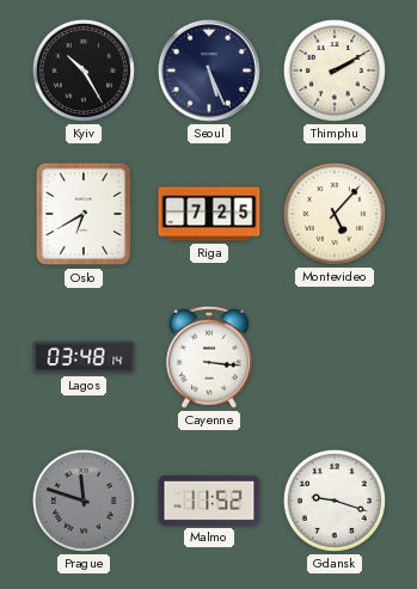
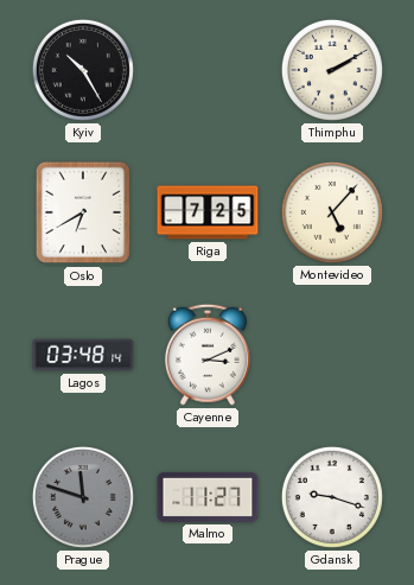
Seoul: 5:26 -> none (209, 70)
Cayenne: 3:16 -> 3:11 (208, 355)
Malmo: 11:52 -> 11:27 (208, 497)
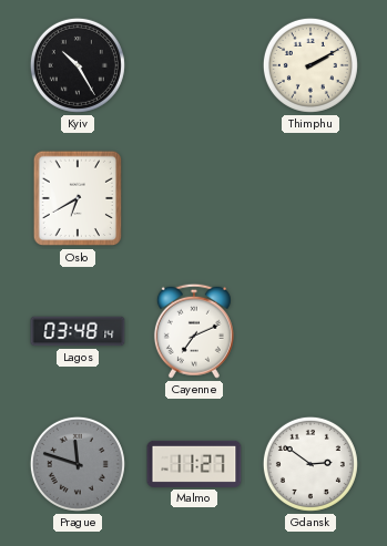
Riga: 7:25 -> none (208, 212)
Montevideo: 5:07 -> none (332, 212)
Cayenne: 3:11 -> 7:11 (194, 331)
Gdansk: 9:18 -> 2:51 (310, 464)
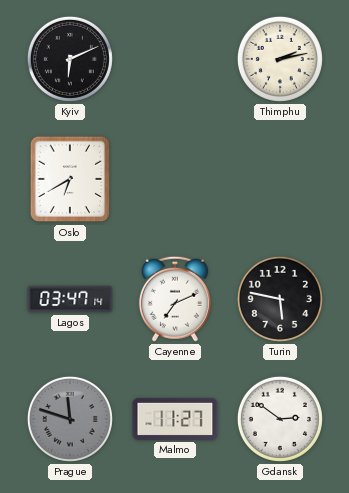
Kyiv: 10:25 -> 6:11 (70, 59)
Thimphu: 2:10 -> 2:13 (280, 59)
Lagos: 03:48 -> 03:47 (70, 299)
Turin: none -> 5:47 (280, 299)
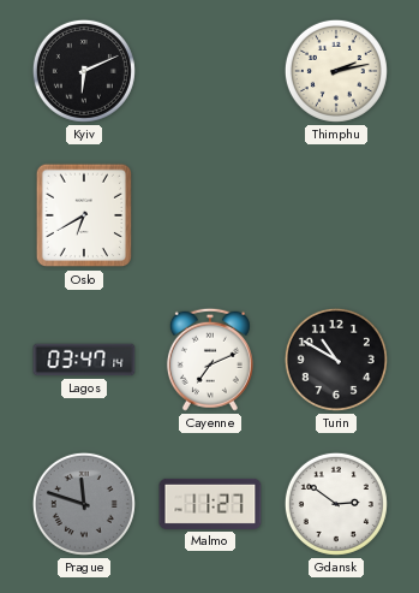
Turin: 5:47 -> 10:50 (336, 360)
